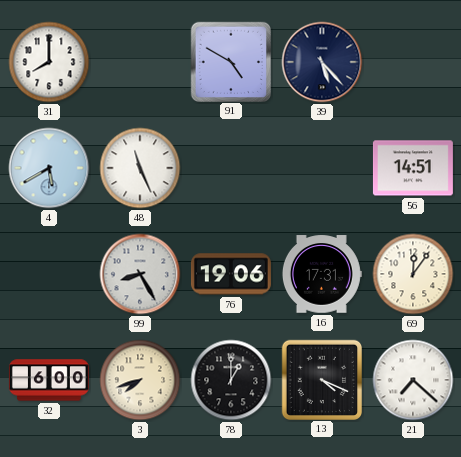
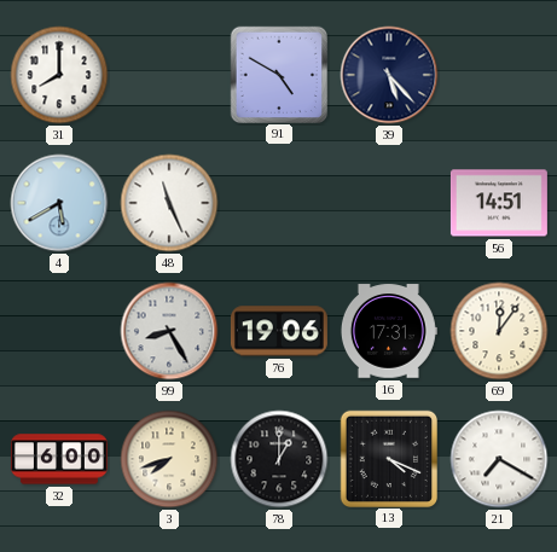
21: 7:22 -> 7:20 (499, 459)
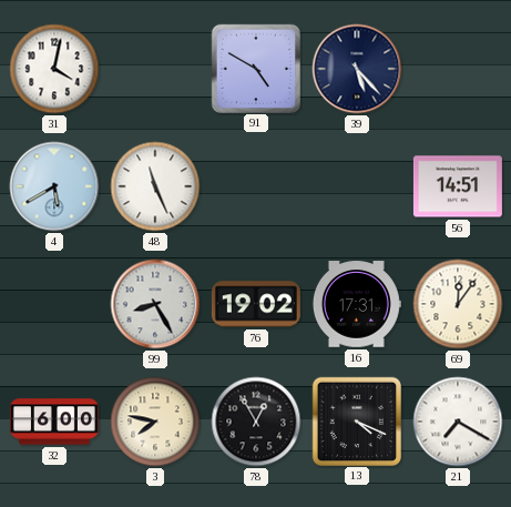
31: 8:00 -> 4:02 (54, 69)
76: 19:06 -> 19:02 (256, 304)
3: 7:42 -> 7:47 (155, 422)
78: 1:00 -> 12:55 (256, 422)
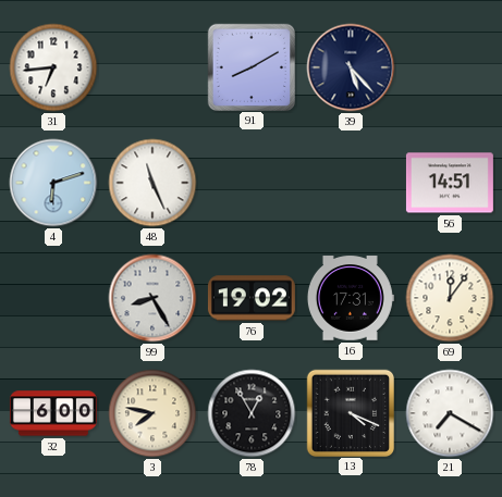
31: 4:02 -> 6:44 (53, 67)
91: 4:50 -> 8:10 (250, 66)
4: 5:40 -> 6:12 (53, 183)
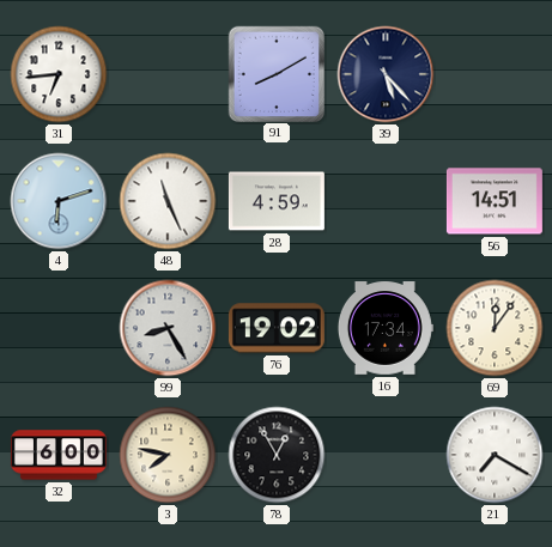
28: none -> 4:59 (277, 201)
16: 17:31 -> 17:34 (384, 328)
13: 4:19 -> none (350, 412)
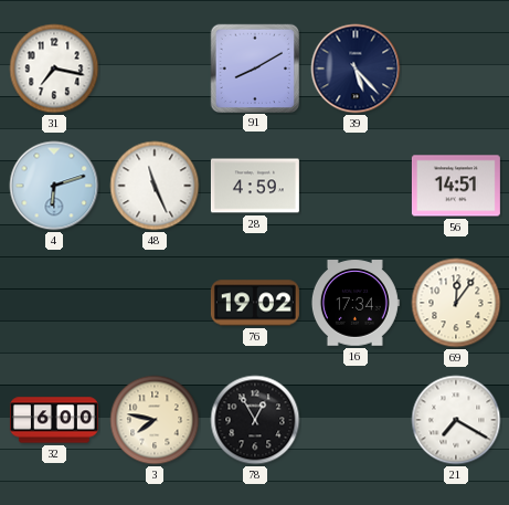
31: 6:44 -> 7:17 (54, 69)
99: 8:25 -> none (168, 328)
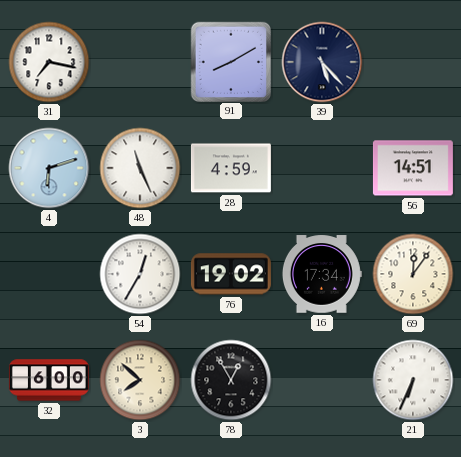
54: none -> 12:35 (140, 274)
3: 7:47 -> 7:52 (140, 380)
21: 7:20 -> 6:34 (413, 380)
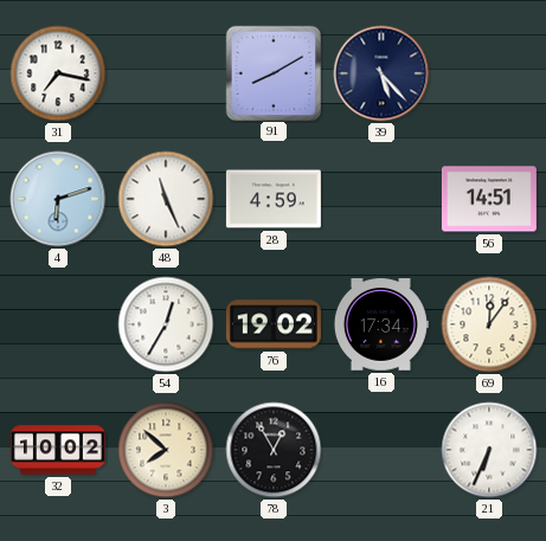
32: 6:00 -> 10:02 (58, 450)
